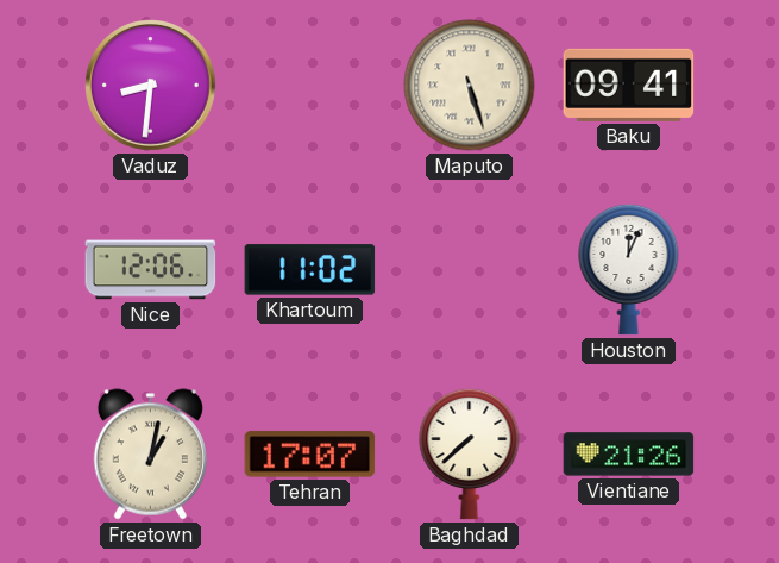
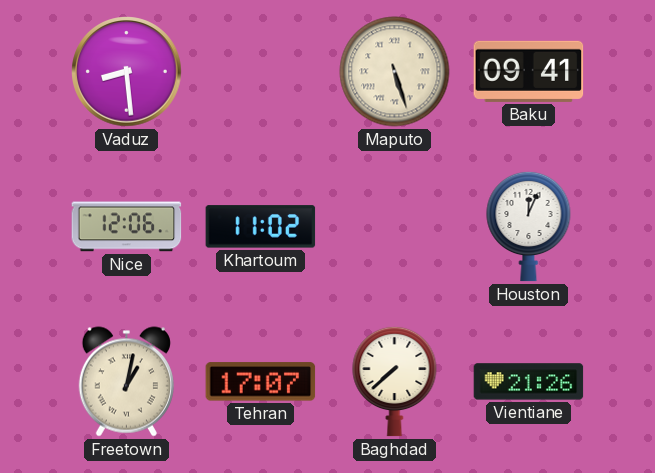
Vaduz: 8:31 -> 8:29 (127, 72)
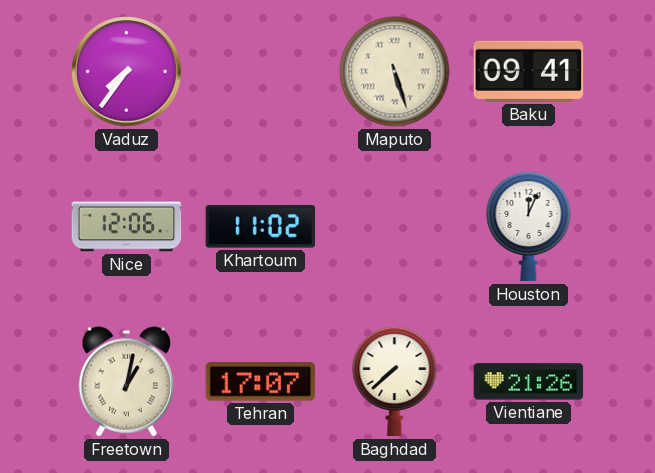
Vaduz: 8:29 -> 7:36 (127, 72)
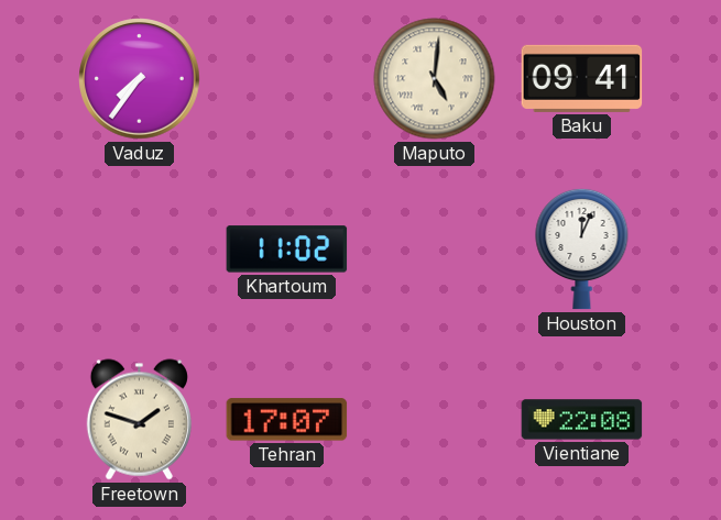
Maputo: 5:27 -> 5:01 (435, 79)
Nice: 12:06 -> none (127, 227)
Freetown: 1:02 -> 1:48 (139, 420)
Baghdad: 7:38 -> none (395, 381)
Vientiane: 21:26 -> 22:08 (582, 420)
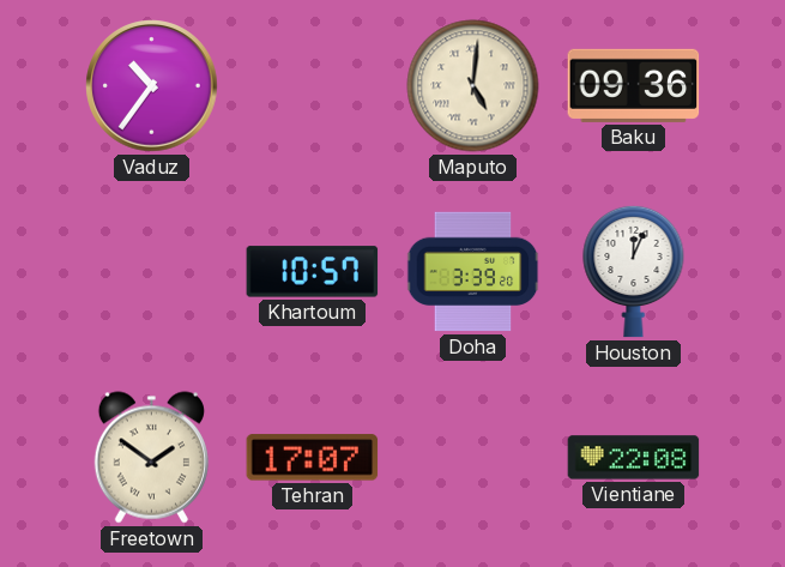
Vaduz: 7:36 -> 10:36 (152, 86)
Baku: 09:41 -> 09:36 (634, 85)
Khartoum: 11:02 -> 10:57 (313, 272)
Doha: none -> 3:39 (473, 272)
Freetown: 1:48 -> 1:51 (151, 458)
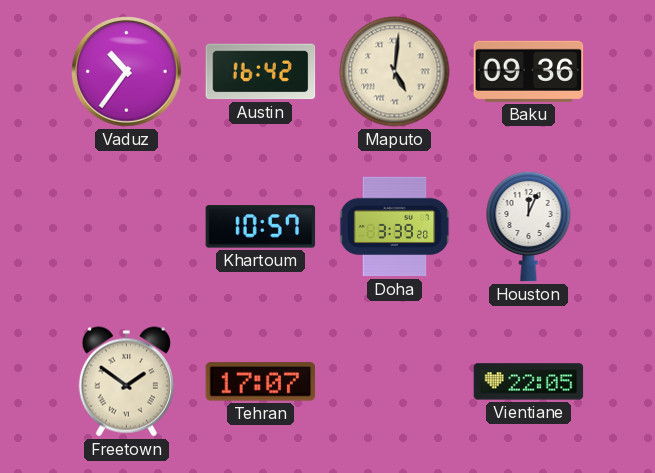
Austin: none -> 16:42 (261, 72)
Vientiane: 22:08 -> 22:05 (529, 382)
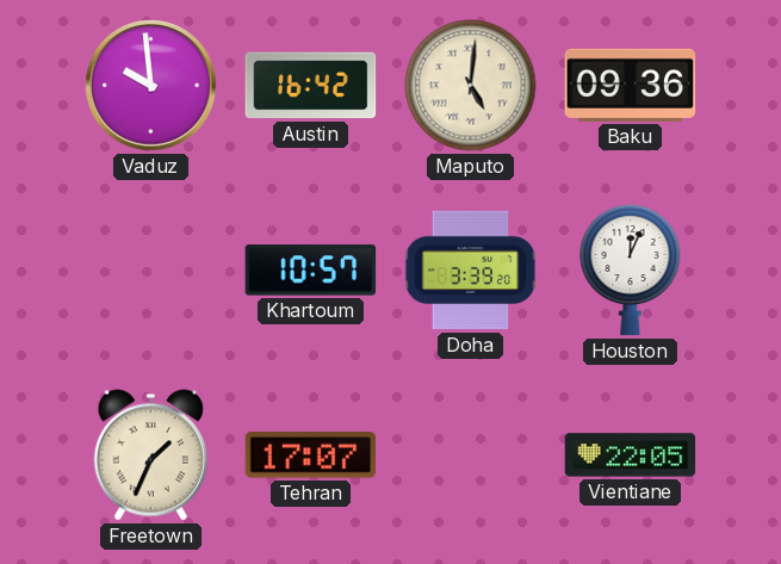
Vaduz: 10:36 -> 9:59 (151, 86)
Freetown: 1:51 -> 1:34 (150, 455)
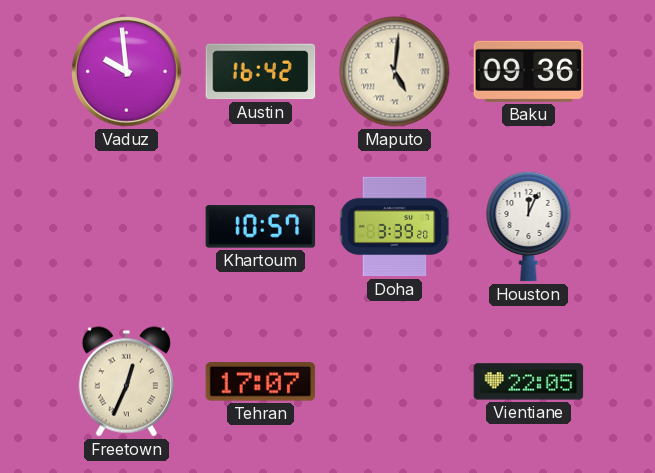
Freetown: 1:34 -> 12:34 (126, 382)
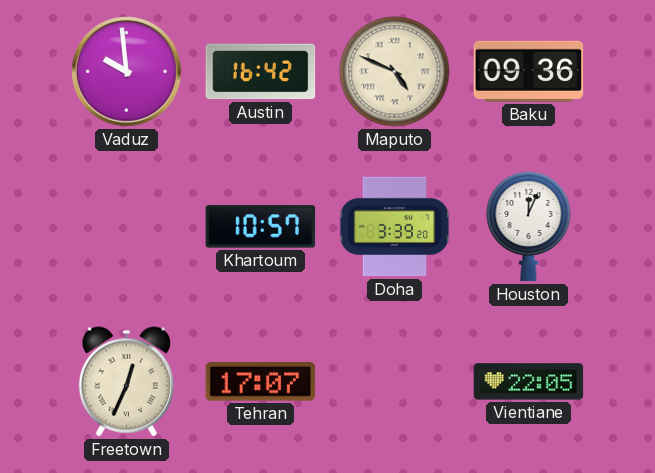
Maputo: 5:01 -> 4:49 (395, 72)
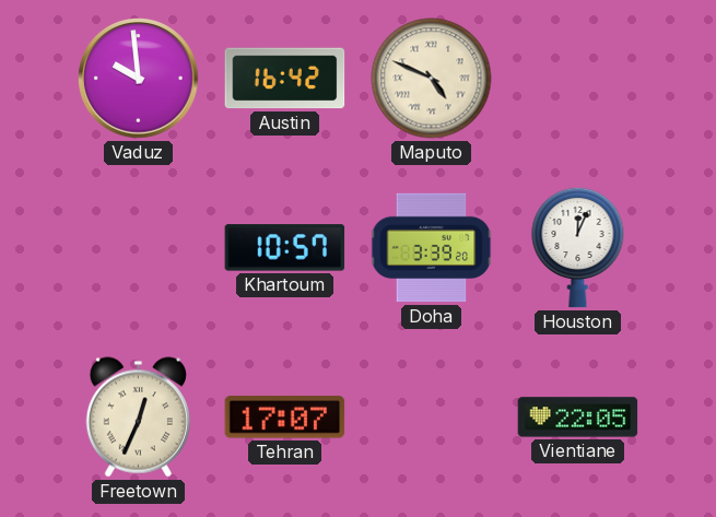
Baku: 09:36 -> none (529, 71)
